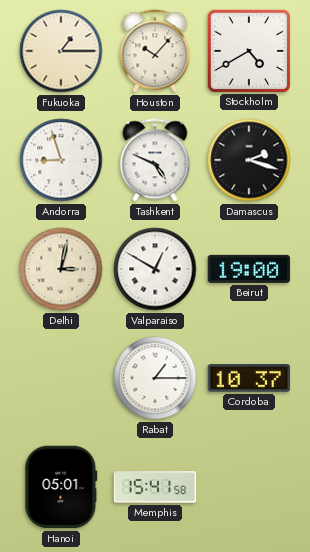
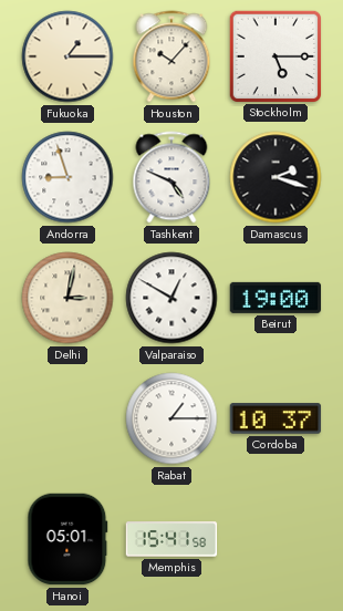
Stockholm: 4:40 -> 5:15 (274, 55)
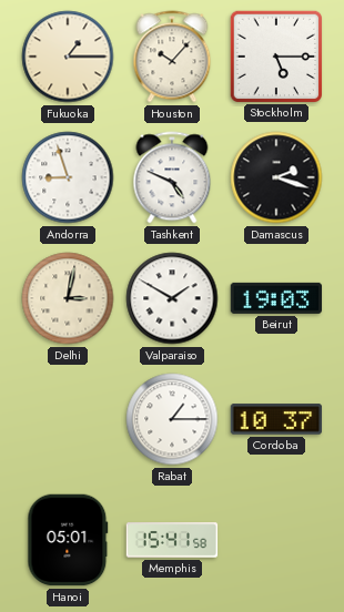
Valparaiso: 12:50 -> 1:50 (172, 298)
Beirut: 19:00 -> 19:03 (276, 298)
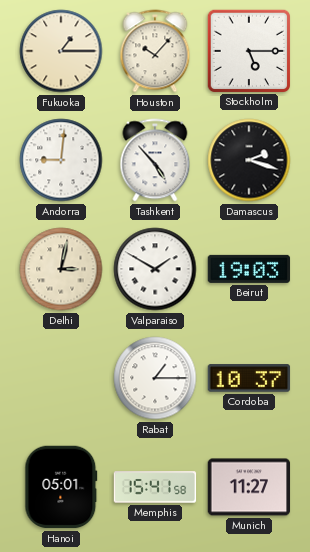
Andorra: 8:57 -> 9:01 (61, 160)
Tashkent: 4:49 -> 4:53 (155, 160)
Munich: none -> 11:27 (249, 487)
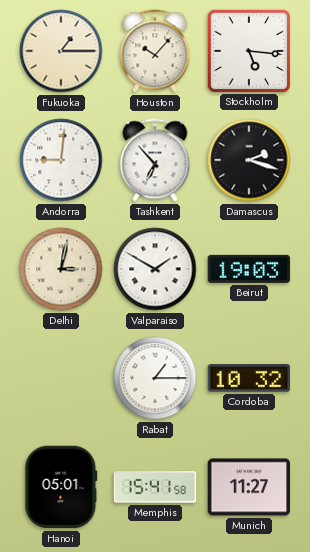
Stockholm: 5:15 -> 5:16 (248, 50)
Tashkent: 4:53 -> 6:53 (155, 160)
Cordoba: 10:37 -> 10:32 (249, 378)
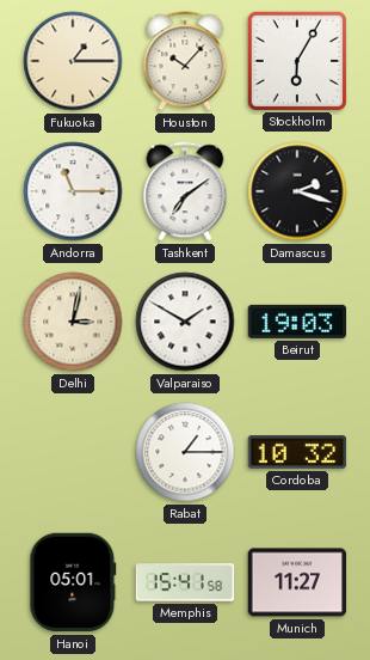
Stockholm: 5:16 -> 6:05 (296, 60)
Andorra: 9:01 -> 11:15 (73, 191)
Tashkent: 6:53 -> 7:09 (185, 191)
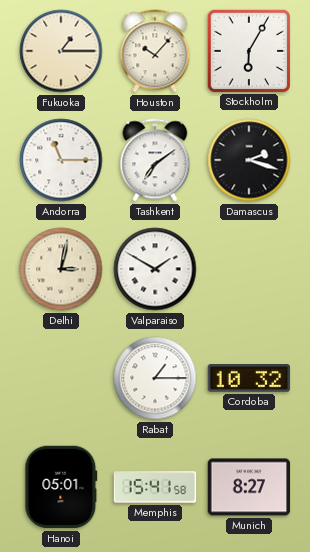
Beirut: 19:03 -> none (297, 322)
Munich: 11:27 -> 8:27 (249, 487)
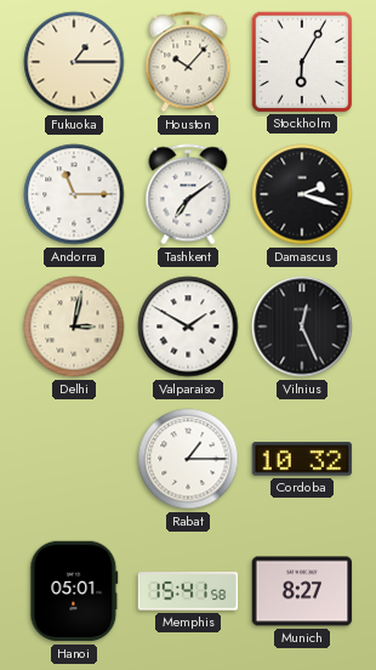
Vilnius: none -> 12:26 (302, 327)
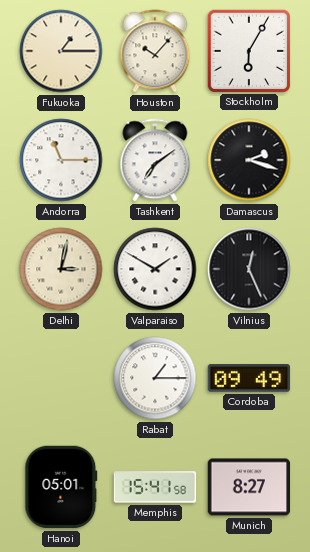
Cordoba: 10:32 -> 09:49 (249, 378)
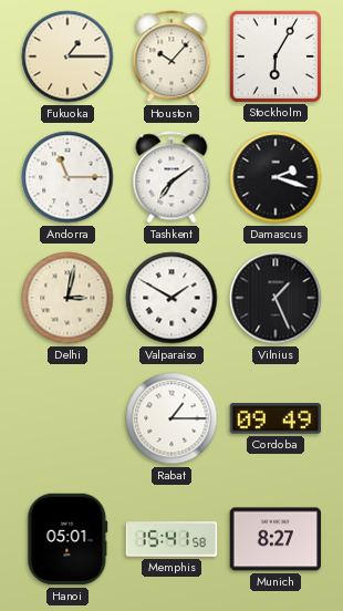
Vilnius: 12:26 -> 1:26 (276, 298)
